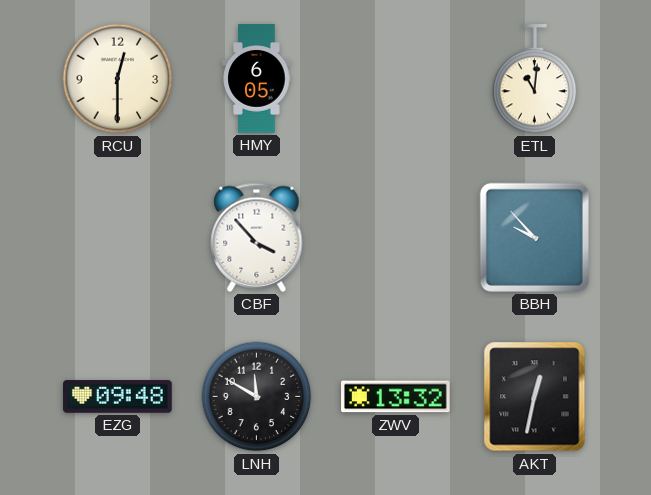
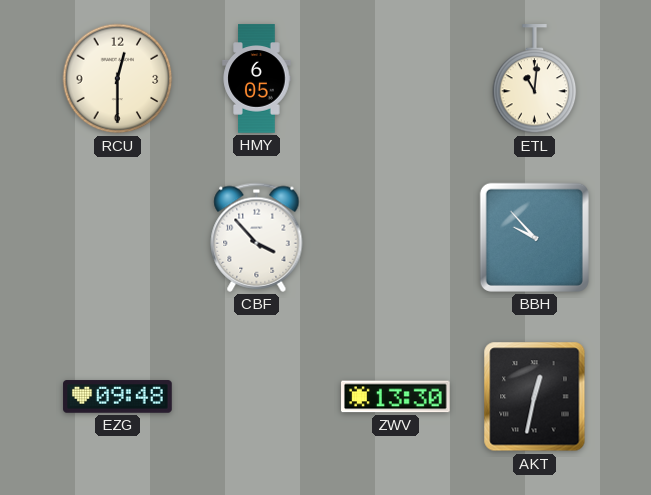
LNH: 11:50 -> none (257, 397)
ZWV: 13:32 -> 13:30 (396, 397)
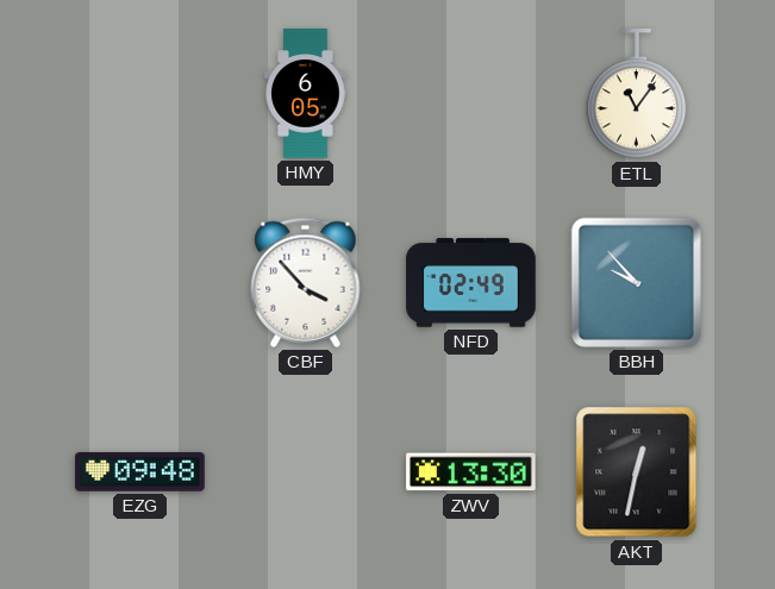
RCU: 12:30 -> none (118, 79)
ETL: 11:01 -> 11:06 (637, 94)
NFD: none -> 02:49 (471, 283)
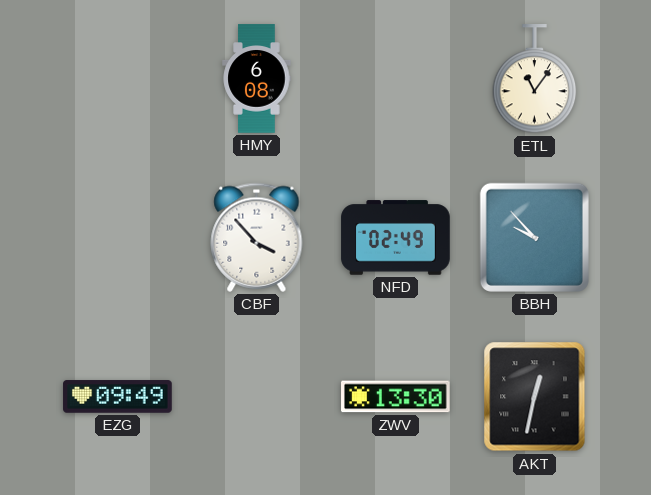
HMY: 6:05 -> 6:08 (257, 79)
EZG: 09:48 -> 09:49 (118, 397)
